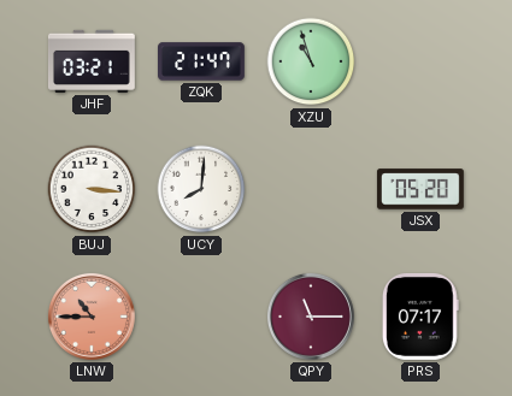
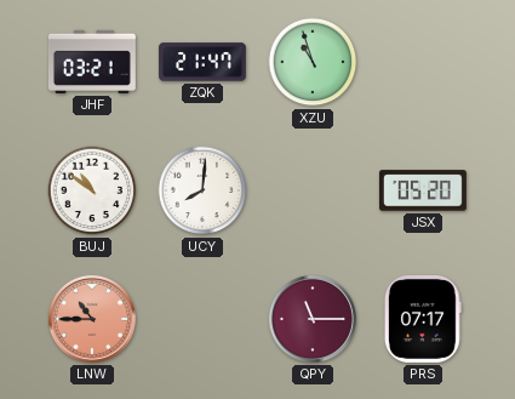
BUJ: 3:16 -> 10:51 (92, 190)
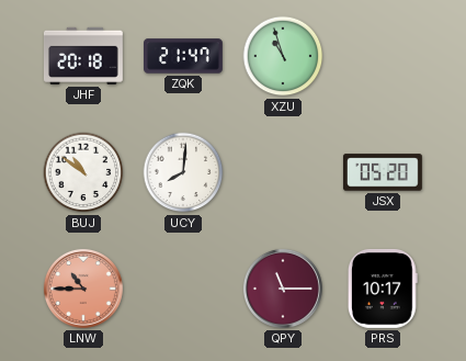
JHF: 03:21 -> 20:18 (83, 56)
PRS: 07:17 -> 10:17 (383, 289)
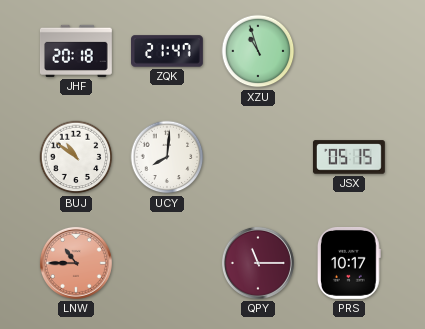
JSX: 05:20 -> 05:15 (349, 157)
